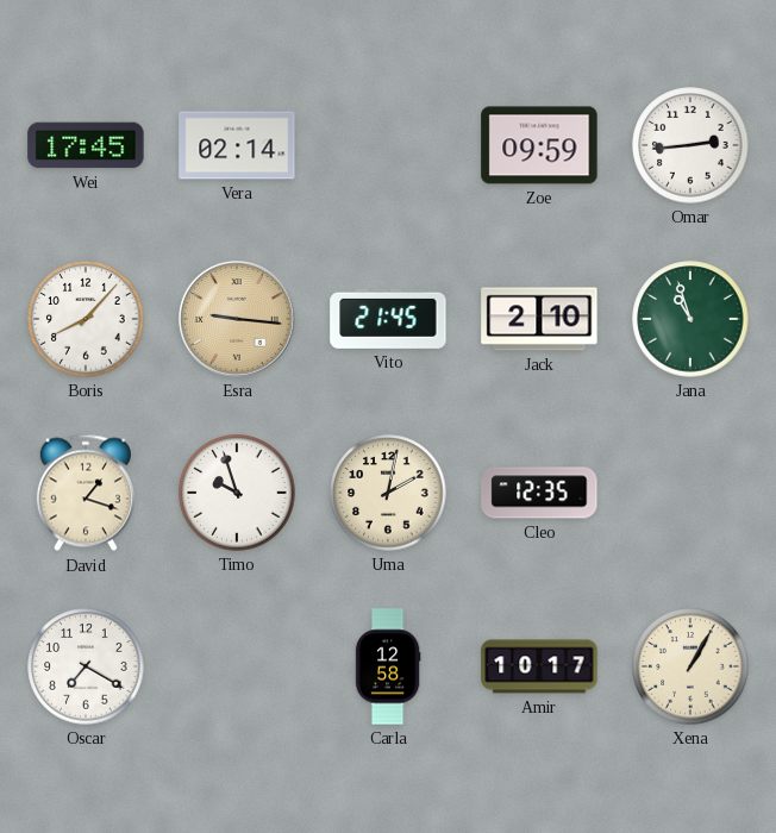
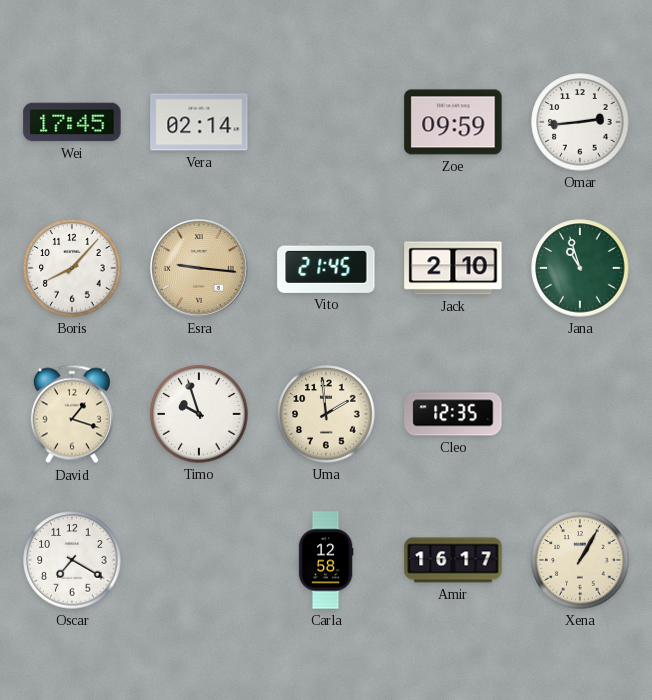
Uma: 2:02 -> 1:59 (326, 414)
Amir: 10:17 -> 16:17 (453, 560)
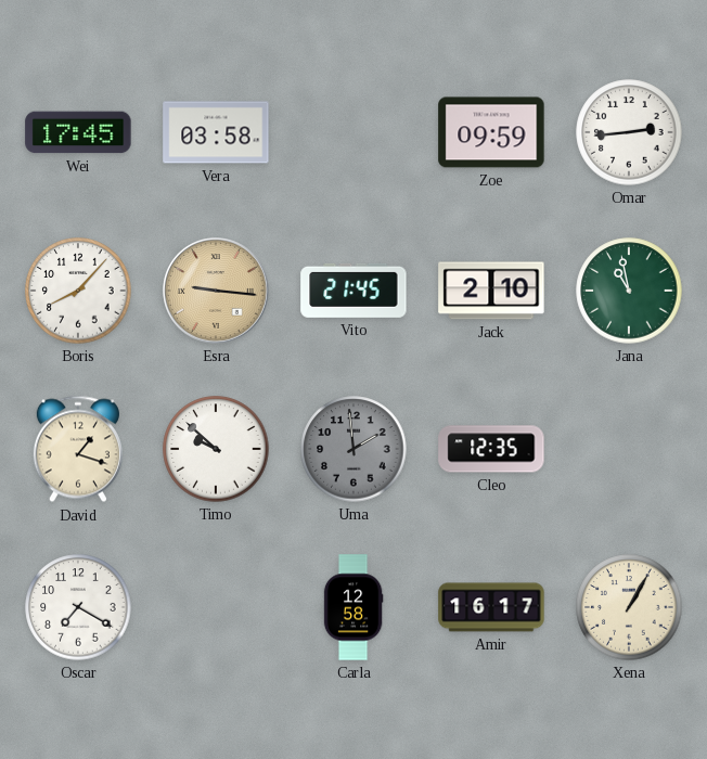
Vera: 02:14 -> 03:58 (216, 132)
Jana: 10:57 -> 10:58 (629, 291)
Timo: 9:57 -> 9:52 (216, 449)
Uma dial: cream -> grey (353, 449)
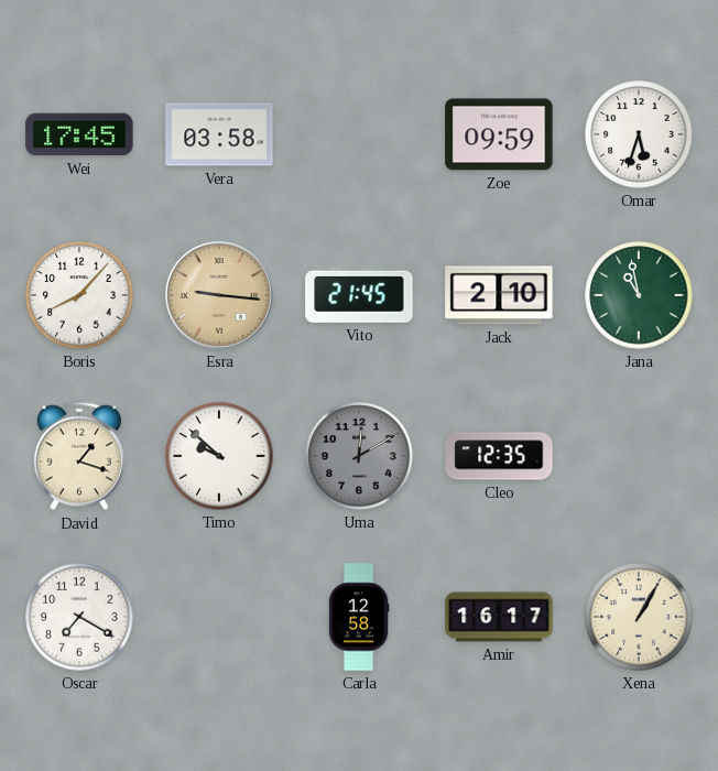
Omar: 2:44 -> 5:33 (639, 134)
Uma: 1:59 -> 12:10 (359, 456)
